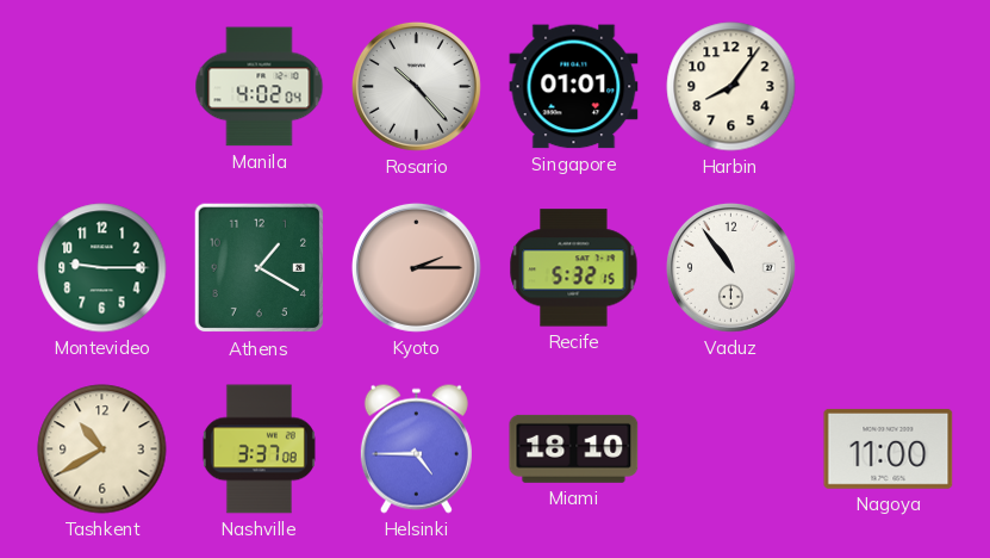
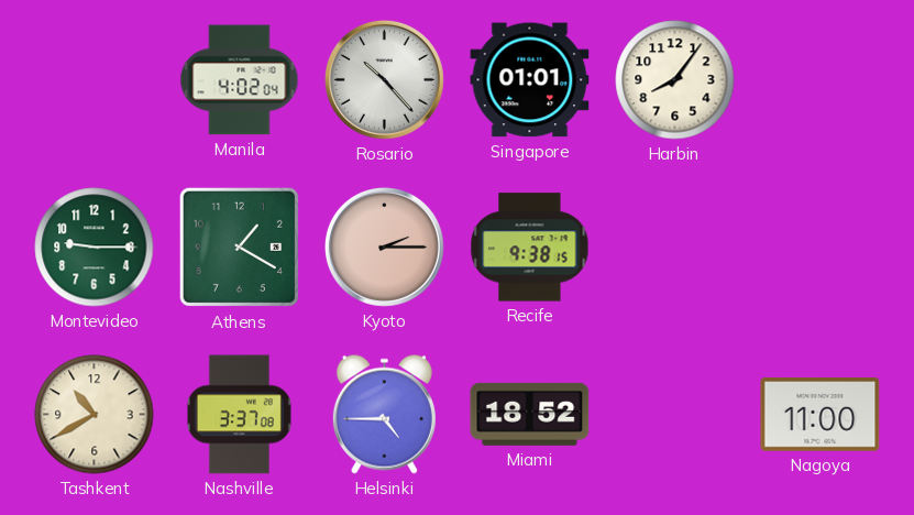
Recife: 5:32 -> 9:38 (530, 248)
Vaduz: 10:54 -> none (730, 267)
Miami: 18:10 -> 18:52 (530, 414)
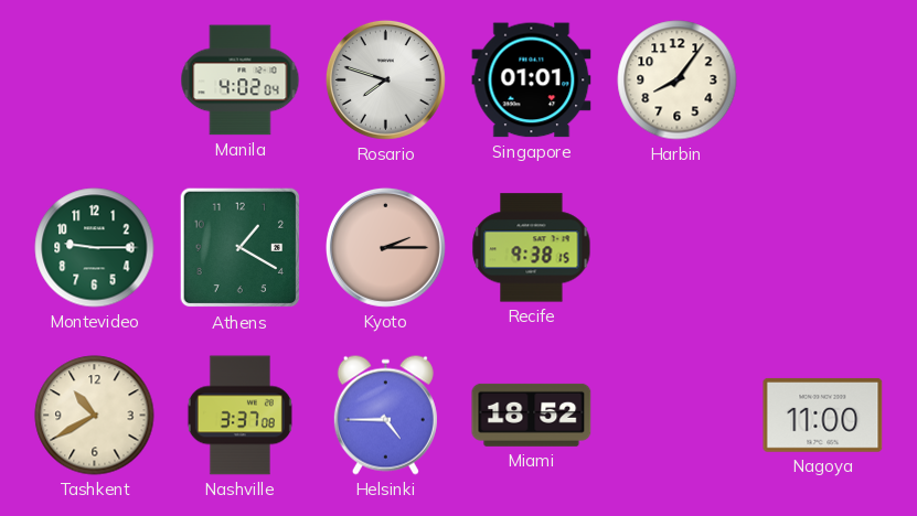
Rosario: 10:23 -> 7:48 (385, 79)
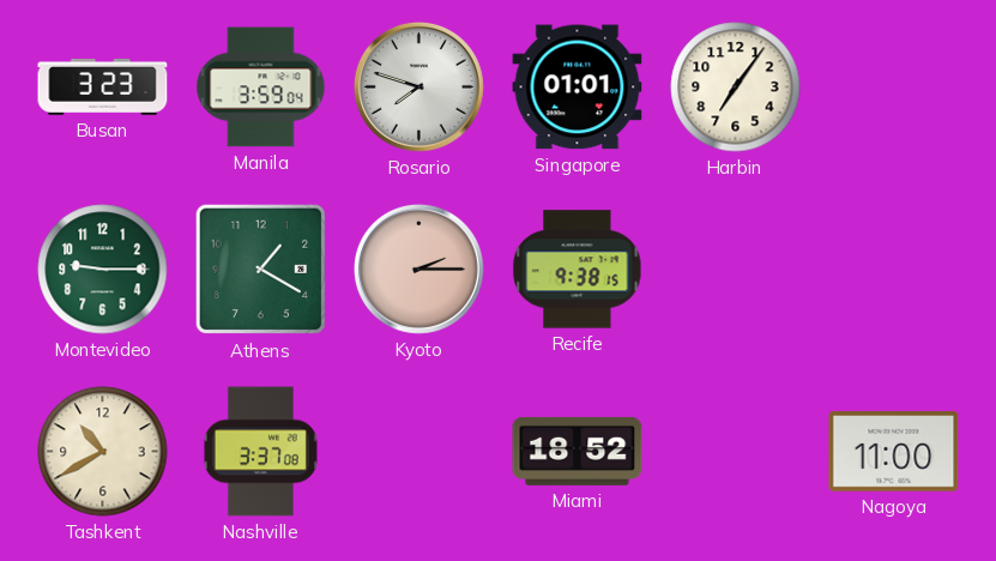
Busan: none -> 3:23 (103, 88)
Manila: 4:02 -> 3:59 (261, 88)
Harbin: 8:06 -> 7:06 (736, 88)
Helsinki: 4:45 -> none (385, 415)
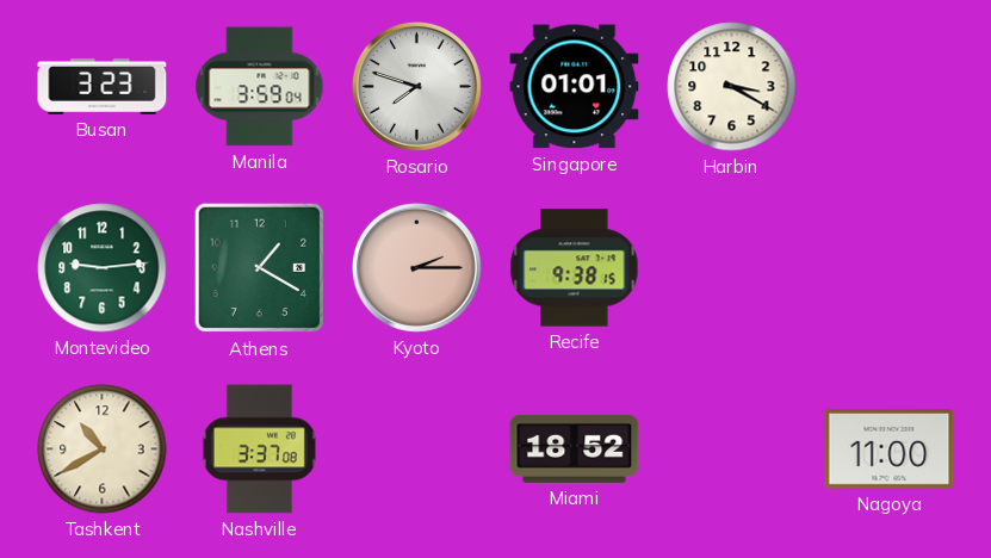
Harbin: 7:06 -> 3:20 (732, 87)
Montevideo: 9:15 -> 9:14 (103, 268)
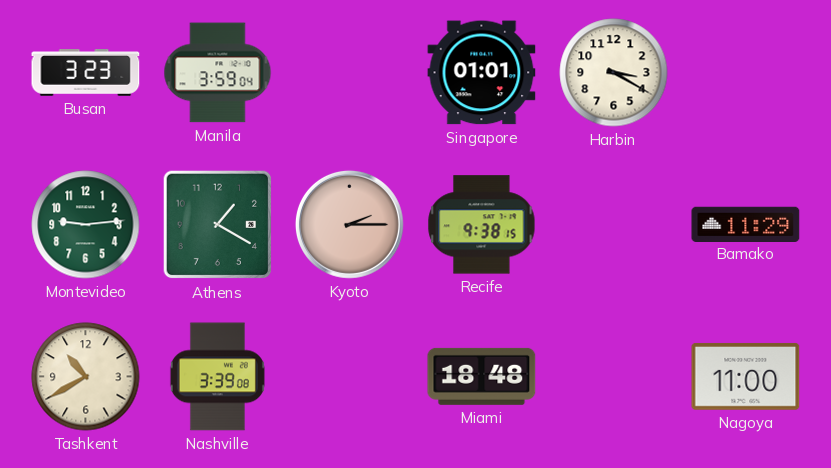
Rosario: 7:48 -> none (416, 86)
Bamako: none -> 11:29 (746, 224)
Nashville: 3:37 -> 3:39 (217, 377)
Miami: 18:52 -> 18:48 (482, 376)
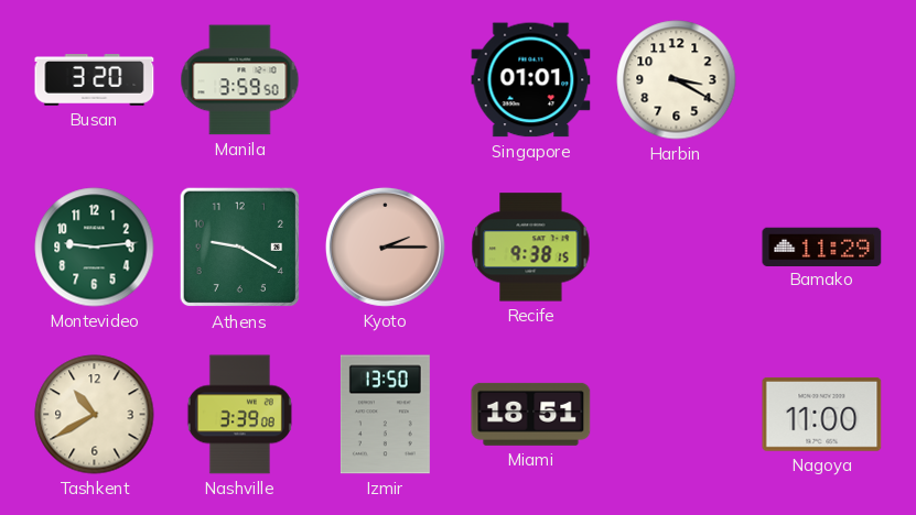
Busan: 3:23 -> 3:20 (95, 80)
Manila: 3:59:04 -> 3:59:50 (240, 80)
Athens: 1:20 -> 9:20 (240, 248)
Izmir: none -> 13:50 (385, 415)
Miami: 18:48 -> 18:51 (531, 414)
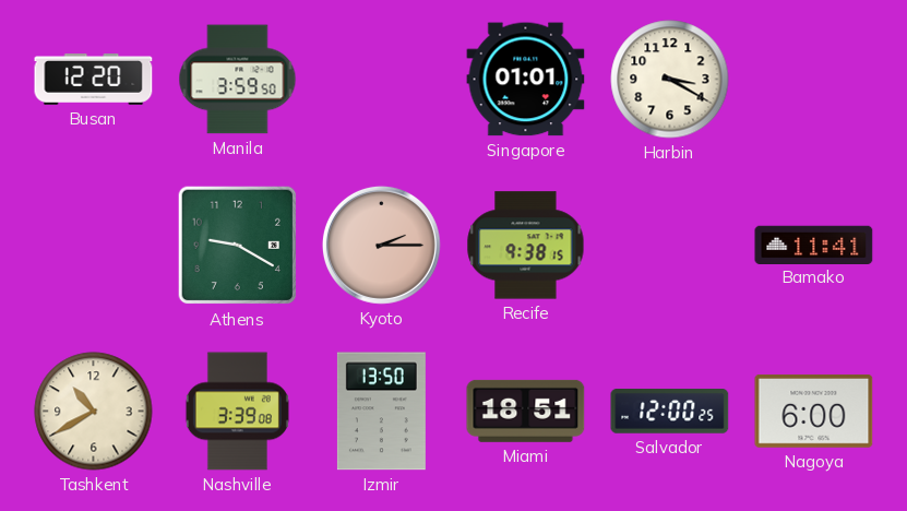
Busan: 3:20 -> 12:20 (94, 80)
Montevideo: 9:14 -> none (95, 248)
Bamako: 11:29 -> 11:41 (814, 245)
Salvador: none -> 12:00 (670, 412)
Nagoya: 11:00 -> 6:00 (814, 412)
